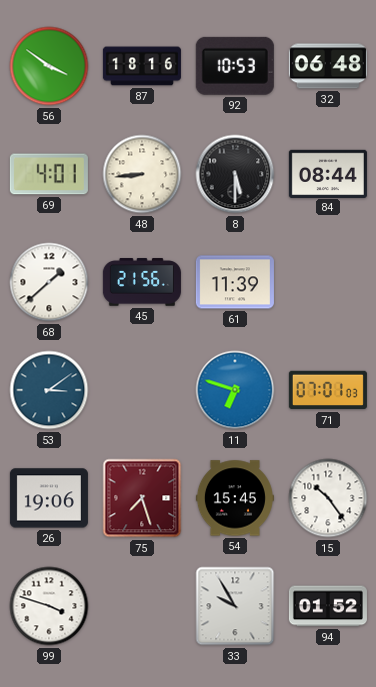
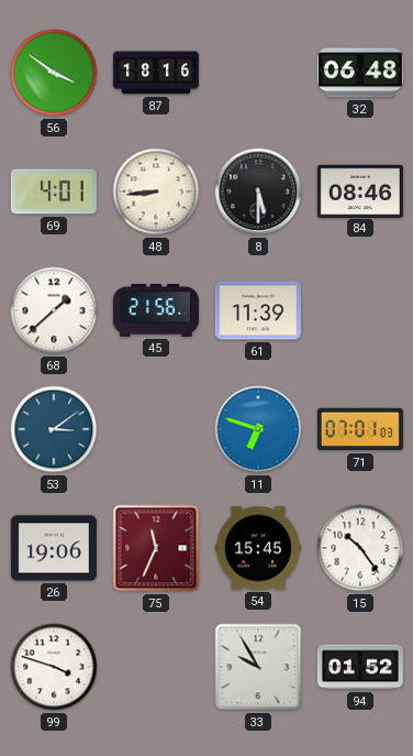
92: 10:53 -> none (235, 66)
84: 08:44 -> 08:46 (360, 190)
75: 7:27 -> 11:34 (156, 548)
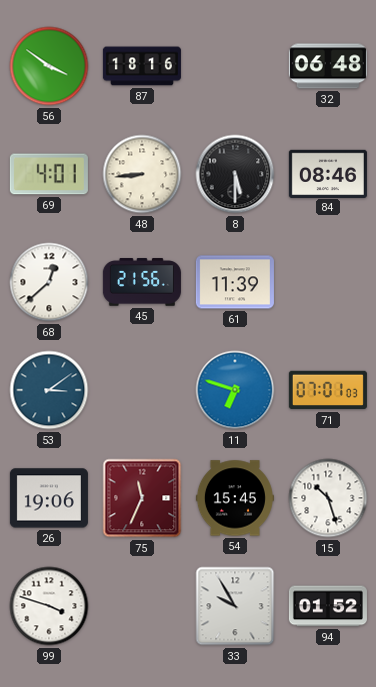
68: 1:38 -> 12:38 (49, 282)
15: 10:24 -> 10:27 (328, 498)
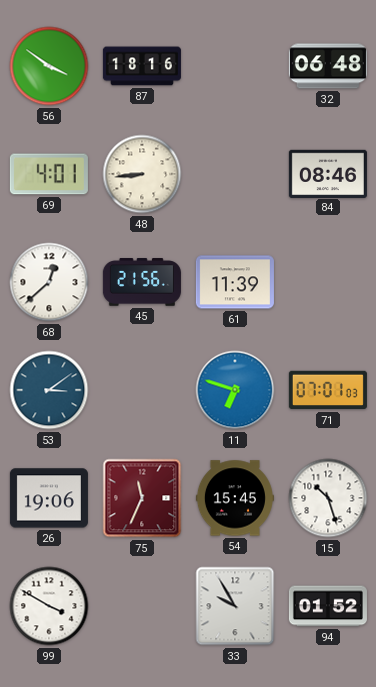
8: 5:30 -> none (235, 174)
99: 3:48 -> 3:50 (49, 606)
